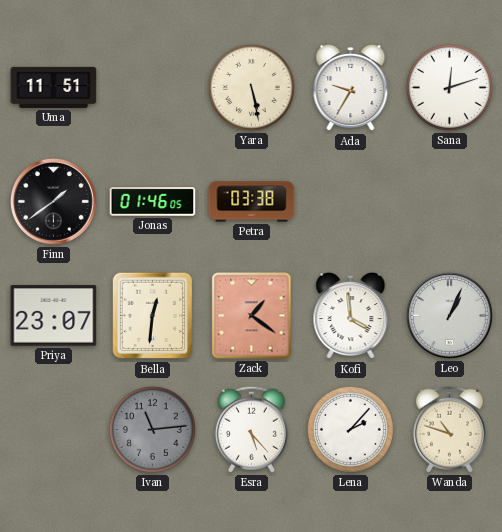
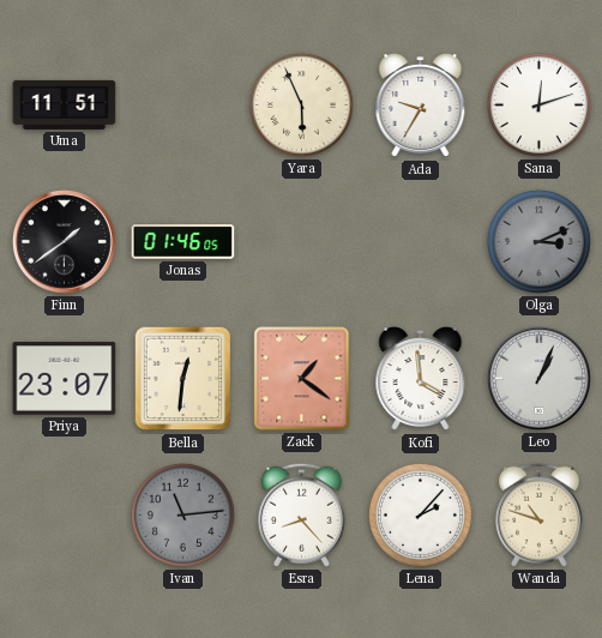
Yara: 5:28 -> 5:56 (301, 104)
Petra: 03:38 -> none (252, 202)
Olga: none -> 3:11 (538, 241)
Esra: 5:23 -> 8:23 (301, 514)
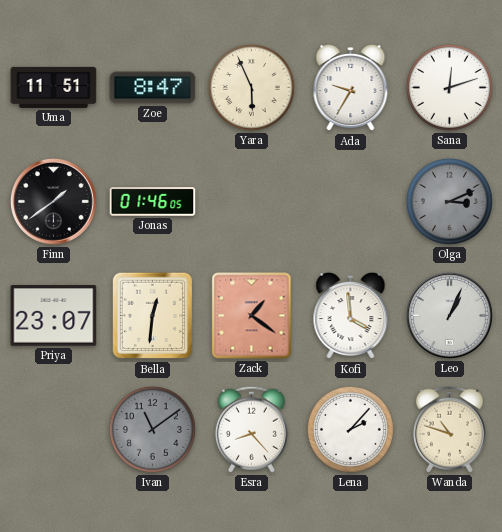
Zoe: none -> 8:47 (153, 88)
Ivan: 11:14 -> 11:09 (152, 429)
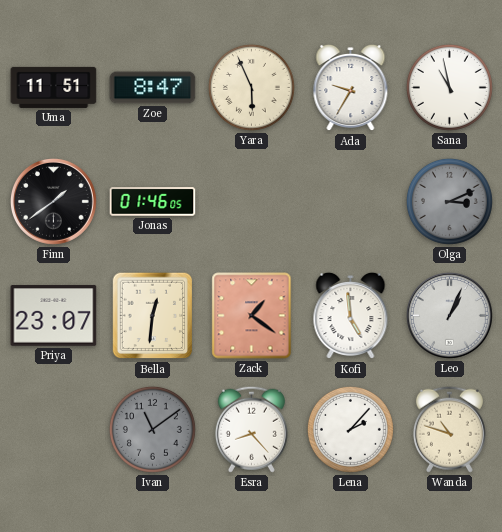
Sana: 12:12 -> 10:58 (449, 87)
Kofi: 3:59 -> 4:59 (351, 316)
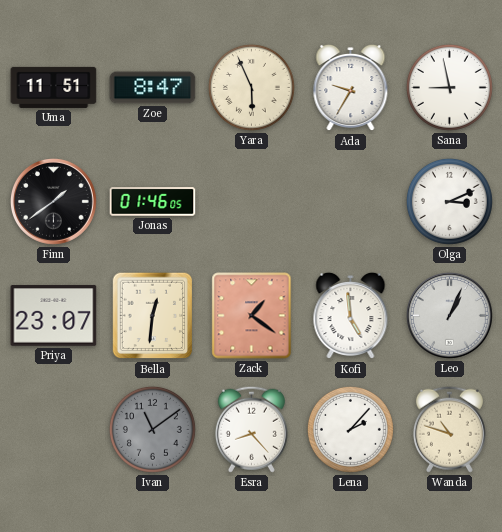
Sana: 10:58 -> 8:58 (449, 87)
Olga dial: grey -> white (449, 201)
